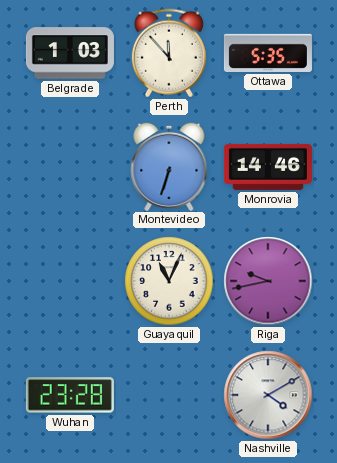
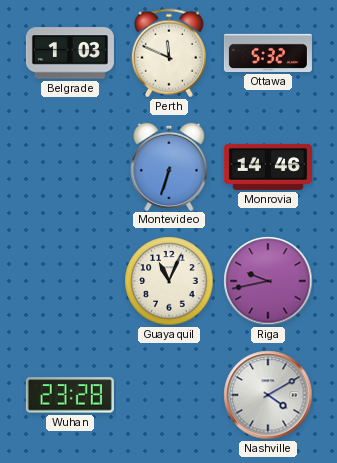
Perth: 11:53 -> 11:49 (169, 53)
Ottawa: 5:35 -> 5:32 (268, 53)
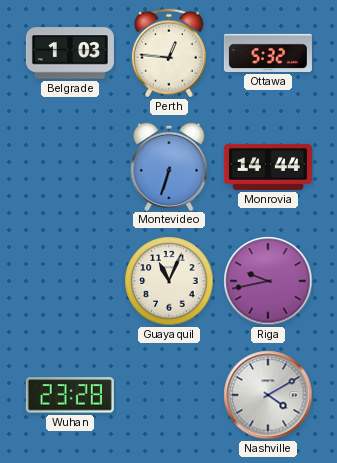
Perth: 11:49 -> 12:46 (169, 53)
Monrovia: 14:46 -> 14:44 (268, 167)
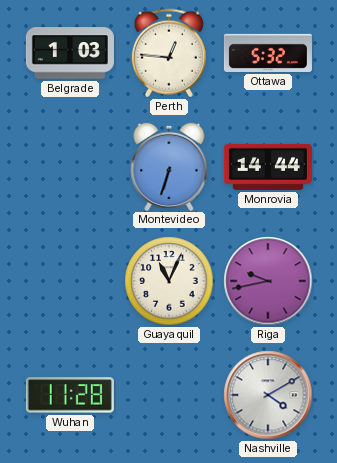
Wuhan: 23:28 -> 11:28 (70, 395)
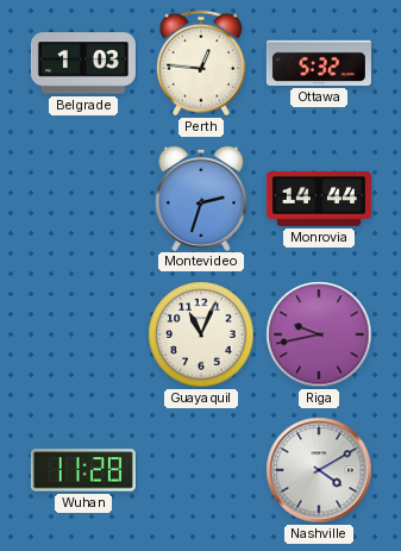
Montevideo: 6:33 -> 2:33 (201, 198)
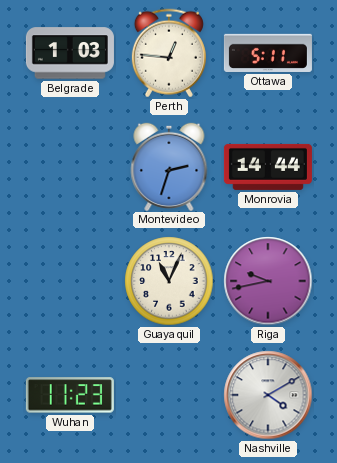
Ottawa: 5:32 -> 5:11 (268, 53)
Wuhan: 11:28 -> 11:23 (70, 395)
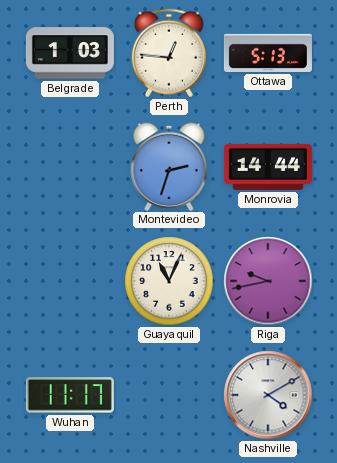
Ottawa: 5:11 -> 5:13 (268, 53)
Wuhan: 11:23 -> 11:17 (70, 395)
